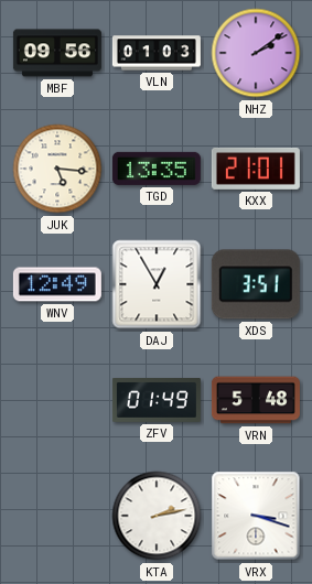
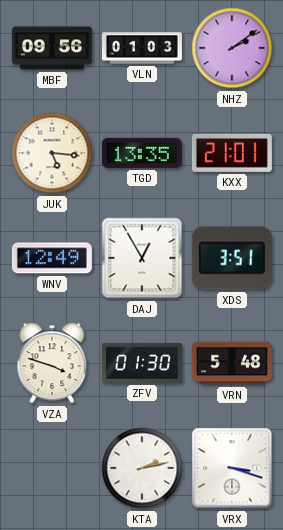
VZA: none -> 3:48 (52, 363)
ZFV: 01:49 -> 01:30 (142, 363)
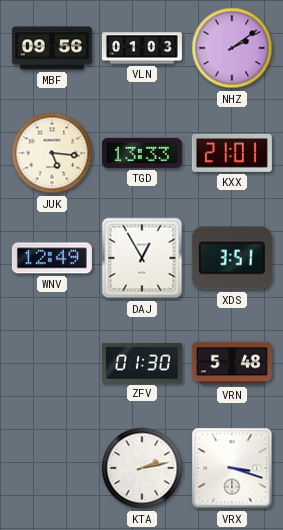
TGD: 13:35 -> 13:33 (142, 153)
VZA: 3:48 -> none (52, 363)
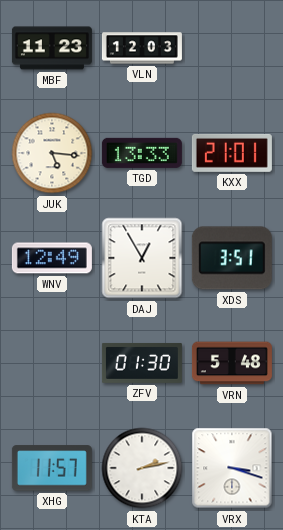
MBF: 09:56 -> 11:23 (52, 48)
VLN: 01:03 -> 12:03 (142, 48)
NHZ: 2:09 -> none (232, 48)
XHG: none -> 11:57 (52, 468)
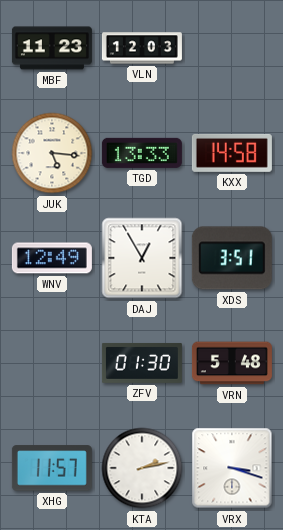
KXX: 21:01 -> 14:58 (232, 153)
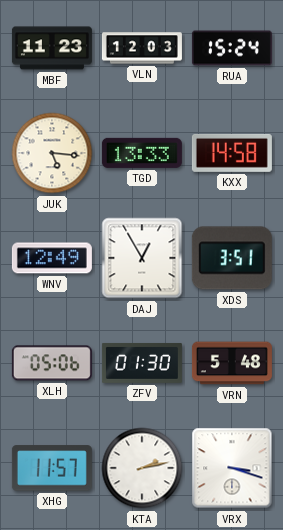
RUA: none -> 15:24 (232, 48)
XLH: none -> 05:06 (52, 363)
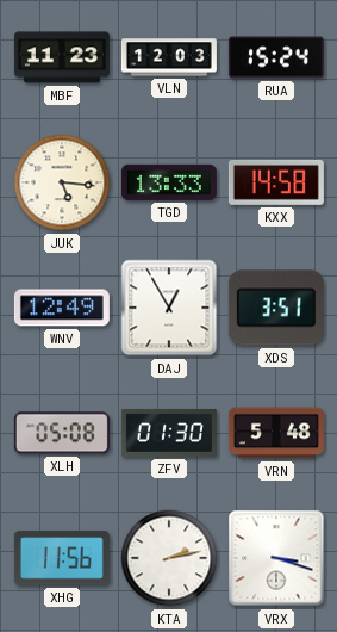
XLH: 05:06 -> 05:08 (62, 433)
XHG: 11:57 -> 11:56 (62, 558)
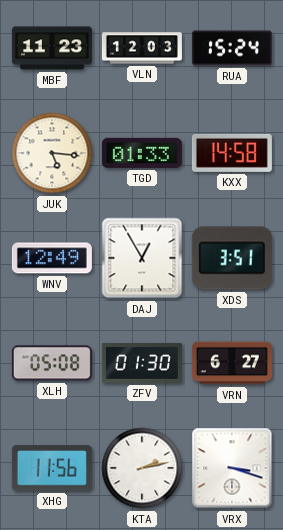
TGD: 13:33 -> 01:33 (142, 153)
VRN: 5:48 -> 6:27 (232, 363)
